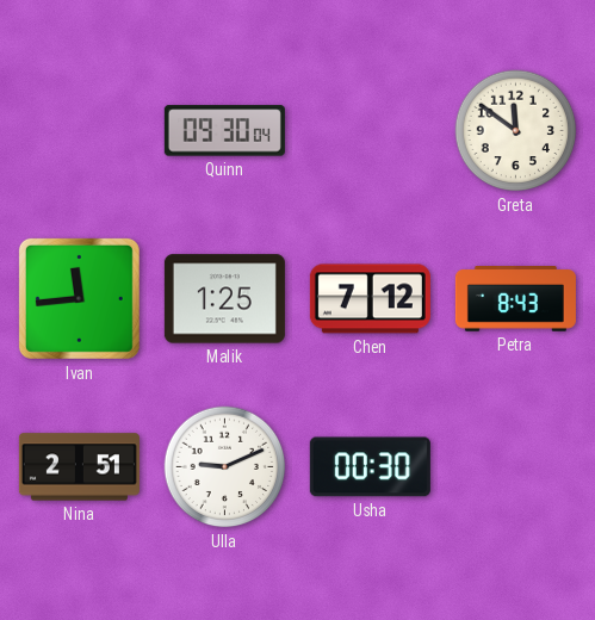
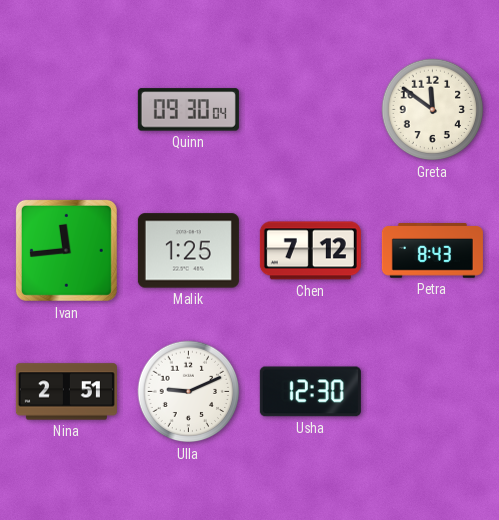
Usha: 00:30 -> 12:30 (310, 392)
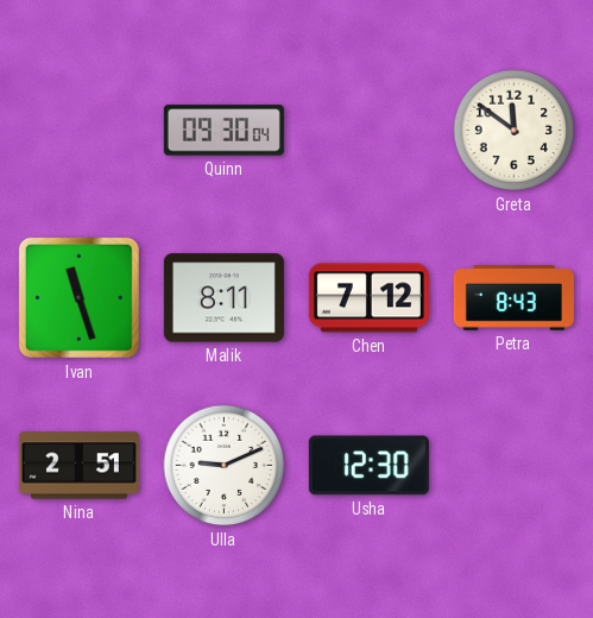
Ivan: 11:44 -> 11:27 (78, 297)
Malik: 1:25 -> 8:11 (223, 298)
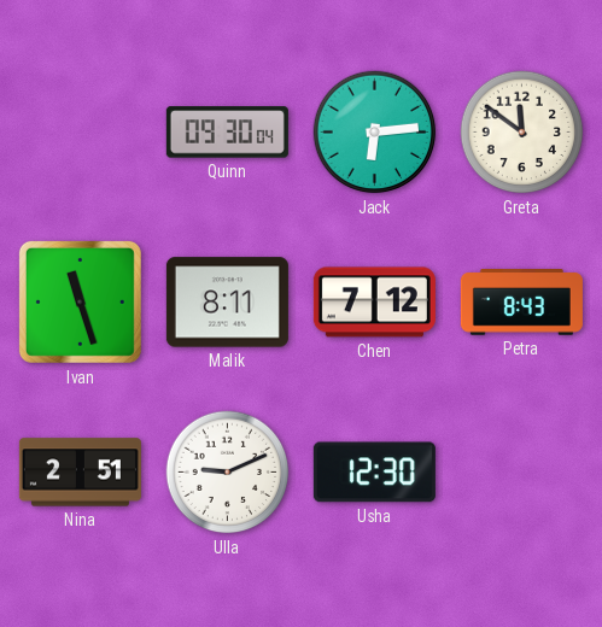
Jack: none -> 6:14 (375, 133)
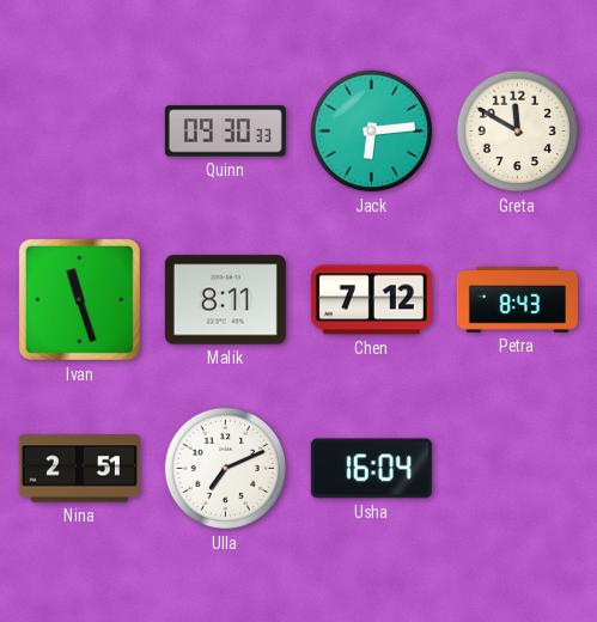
Quinn: 09:30:04 -> 09:30:33 (225, 132)
Greta: 11:51 -> 11:50 (518, 132)
Ulla: 9:11 -> 7:11 (226, 469)
Usha: 12:30 -> 16:04 (371, 469)
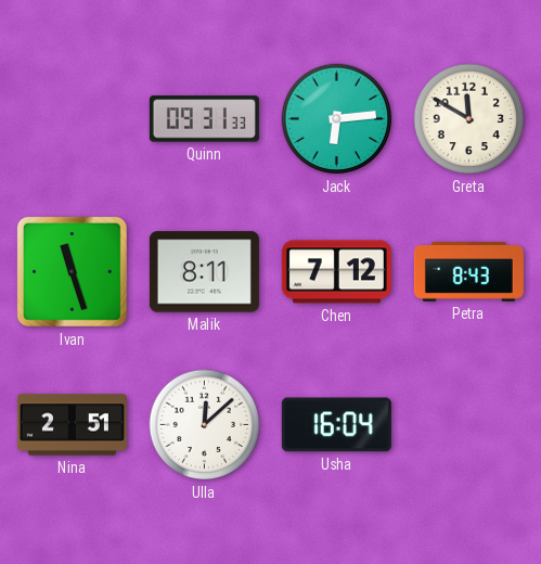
Quinn: 09:30 -> 09:31 (204, 119)
Ulla: 7:11 -> 12:08 (205, 425)
